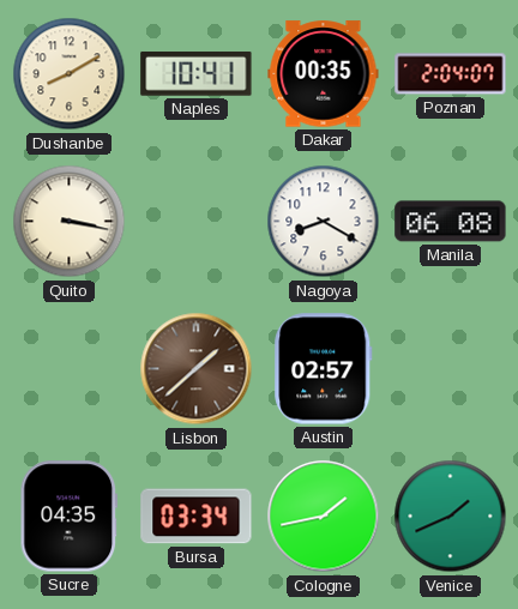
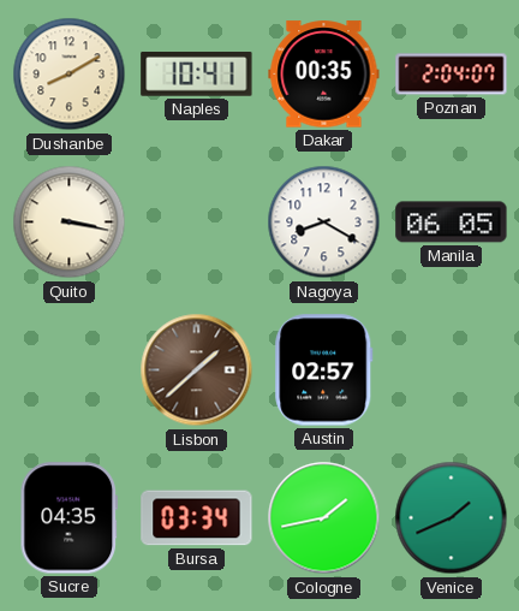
Manila: 06:08 -> 06:05 (452, 223)
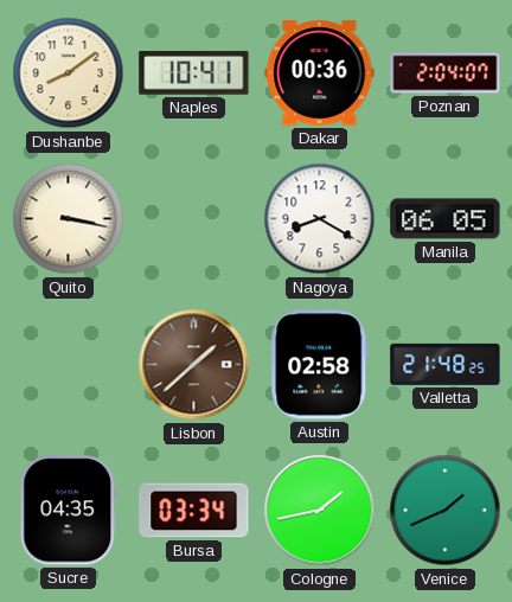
Dushanbe: 8:10 -> 8:09 (69, 73)
Dakar: 00:35 -> 00:36 (320, 73)
Austin: 02:57 -> 02:58 (320, 365)
Valletta: none -> 21:48 (446, 364)
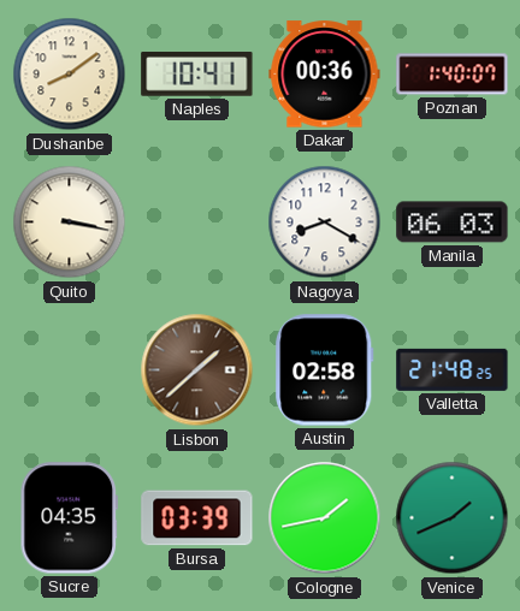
Poznan: 2:04 -> 1:40 (453, 75)
Manila: 06:05 -> 06:03 (453, 223)
Bursa: 03:34 -> 03:39 (197, 518)
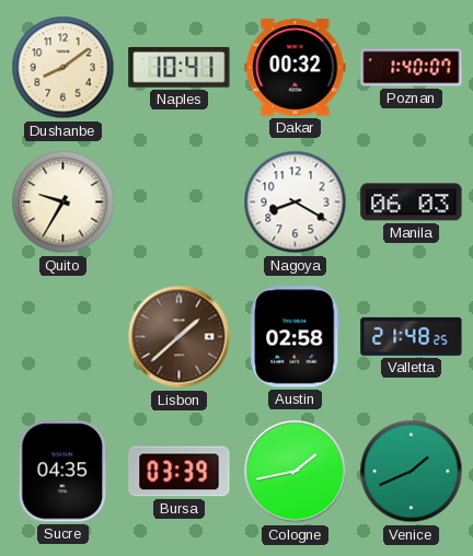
Dakar: 00:36 -> 00:32 (296, 68)
Quito: 3:17 -> 9:35 (64, 202)
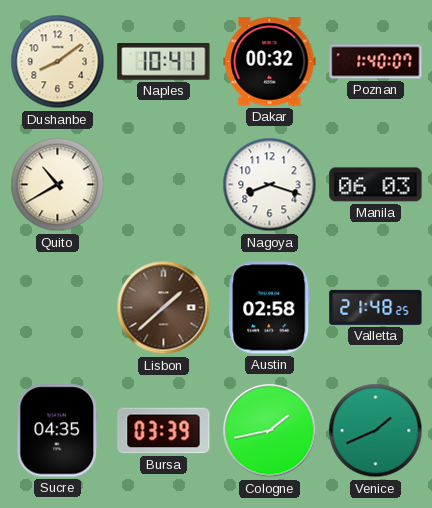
Quito: 9:35 -> 10:40 (58, 185)
Nagoya: 8:20 -> 8:18 (270, 185)
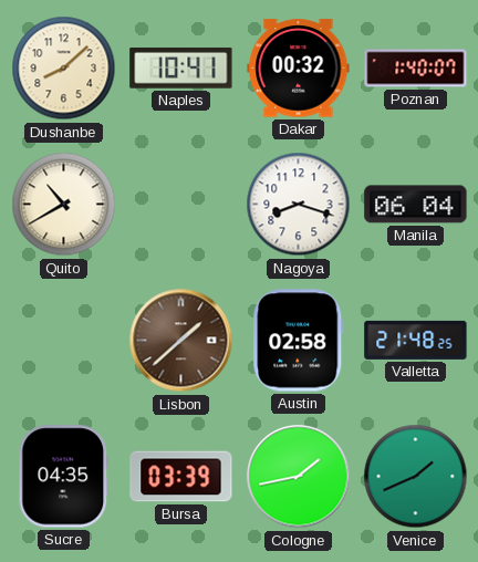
Dushanbe: 8:09 -> 8:08 (64, 69)
Manila: 06:03 -> 06:04 (416, 205)
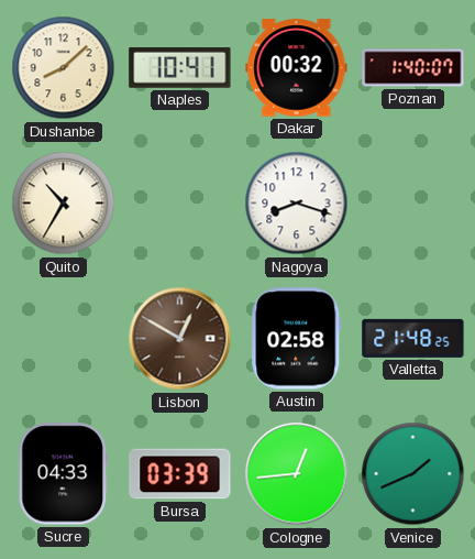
Quito: 10:40 -> 10:35 (64, 204)
Manila: 06:04 -> none (416, 205)
Lisbon: 1:38 -> 12:50 (180, 339)
Sucre: 04:35 -> 04:33 (63, 474)
Cologne: 1:43 -> 12:44 (297, 474)
